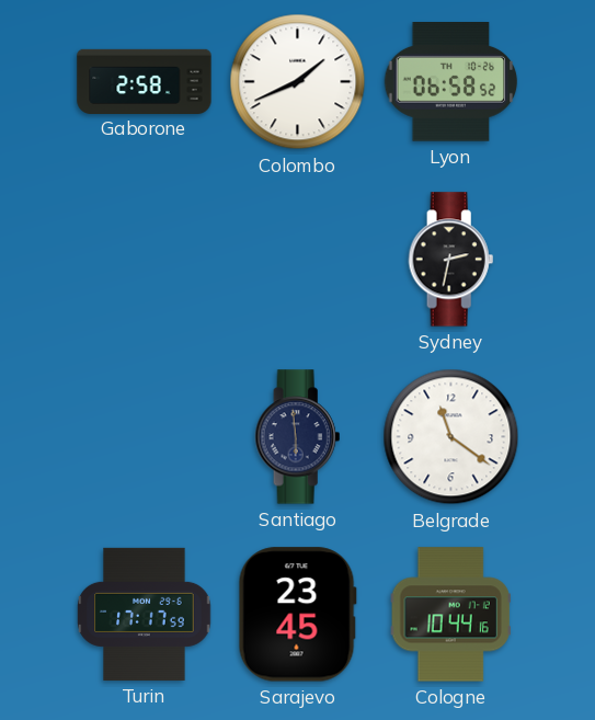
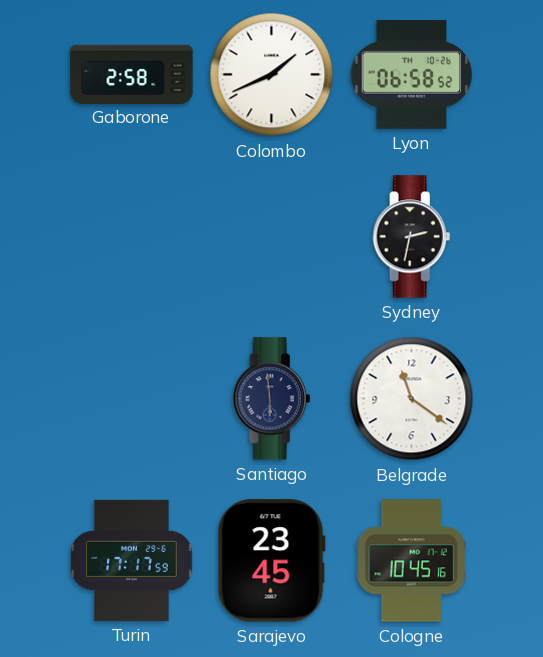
Cologne: 10:44 -> 10:45 (411, 561)
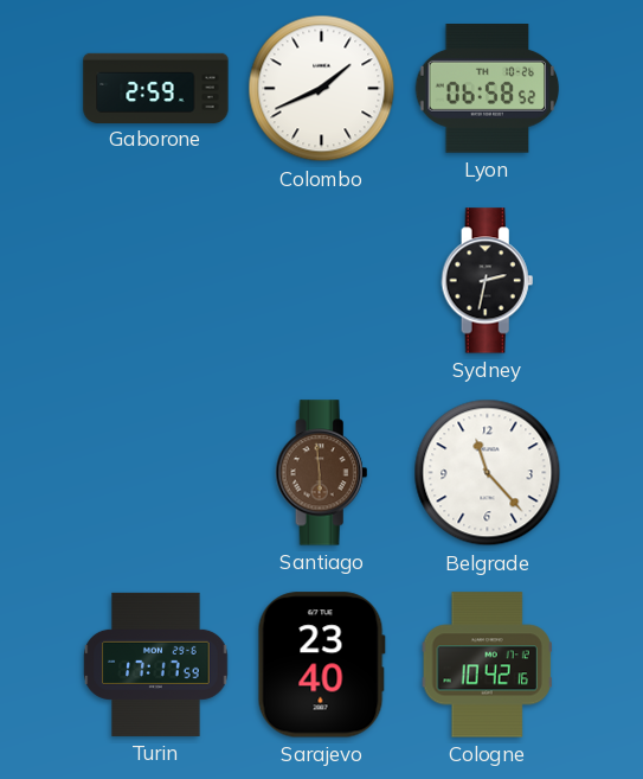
Gaborone: 2:58 -> 2:59 (156, 88)
Santiago dial: navy -> brown (322, 473)
Belgrade: 11:21 -> 11:23 (488, 473)
Sarajevo: 23:45 -> 23:40 (321, 665)
Cologne: 10:45 -> 10:42 (487, 665)
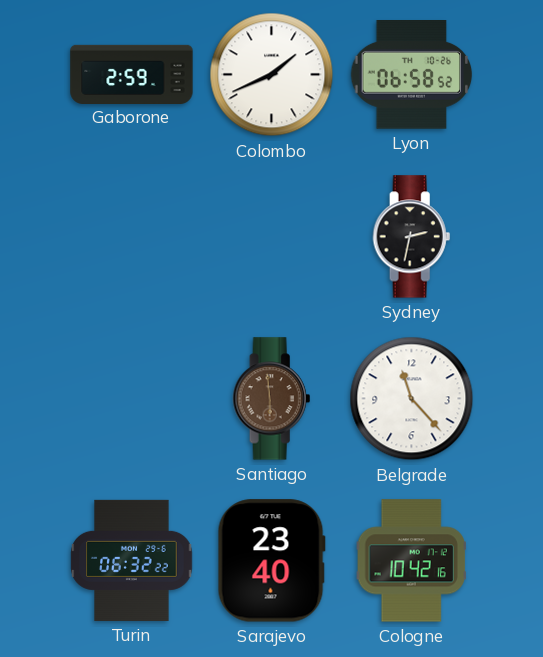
Turin: 17:17 -> 06:32 (132, 560)
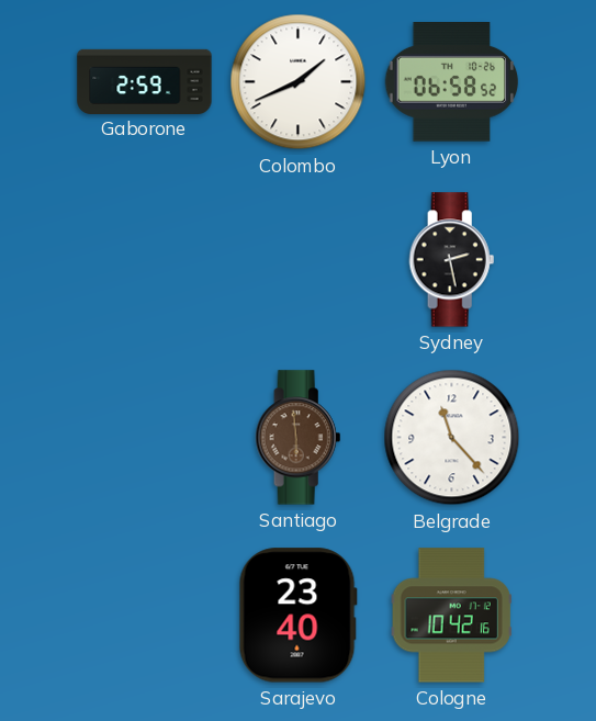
Sydney: 2:32 -> 2:28 (452, 260)
Turin: 06:32 -> none (132, 560)
